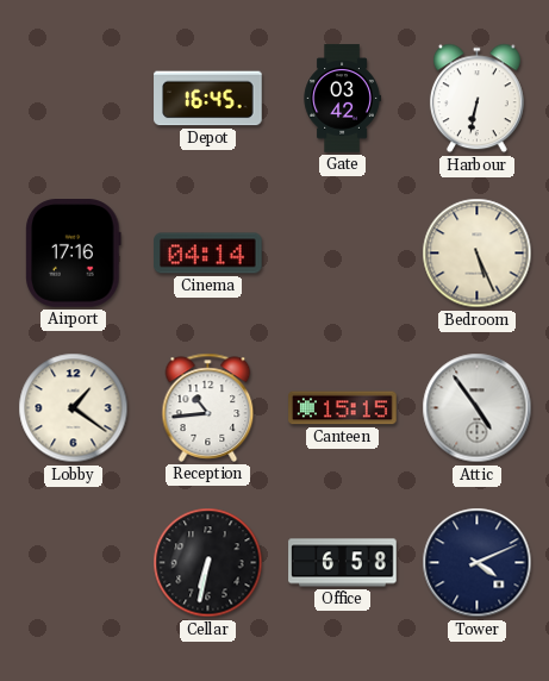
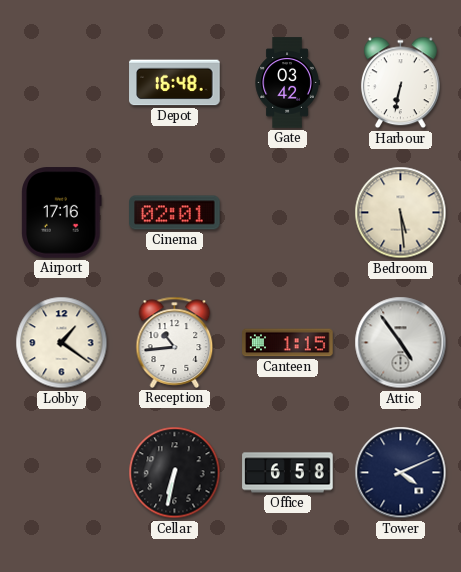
Depot: 16:45 -> 16:48 (175, 83)
Cinema: 04:14 -> 02:01 (175, 213)
Bedroom: 5:26 -> 5:29 (401, 213)
Canteen: 15:15 -> 1:15 (288, 343)
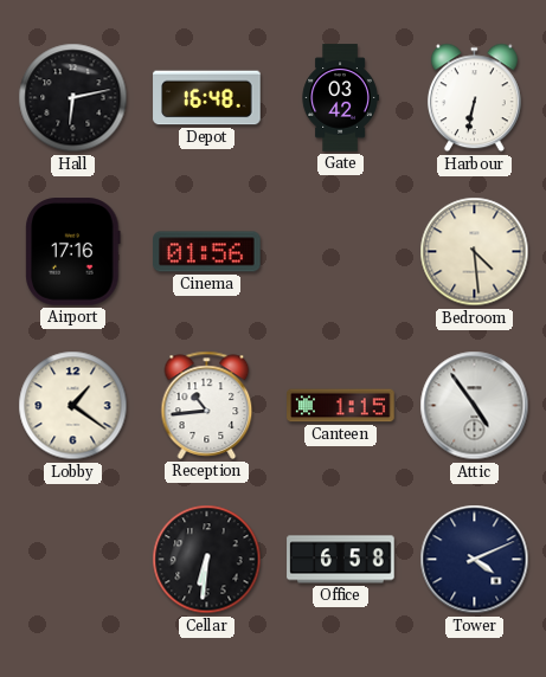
Hall: none -> 6:13 (73, 98)
Cinema: 02:01 -> 01:56 (207, 252)
Bedroom: 5:29 -> 4:29 (475, 252)
Cellar: 6:32 -> 6:31 (207, 560)
